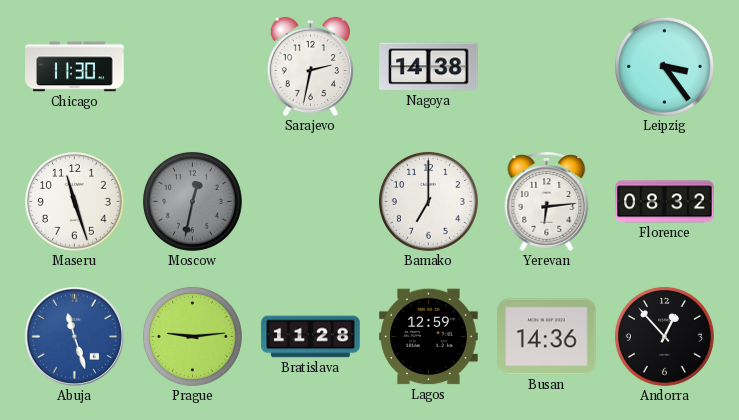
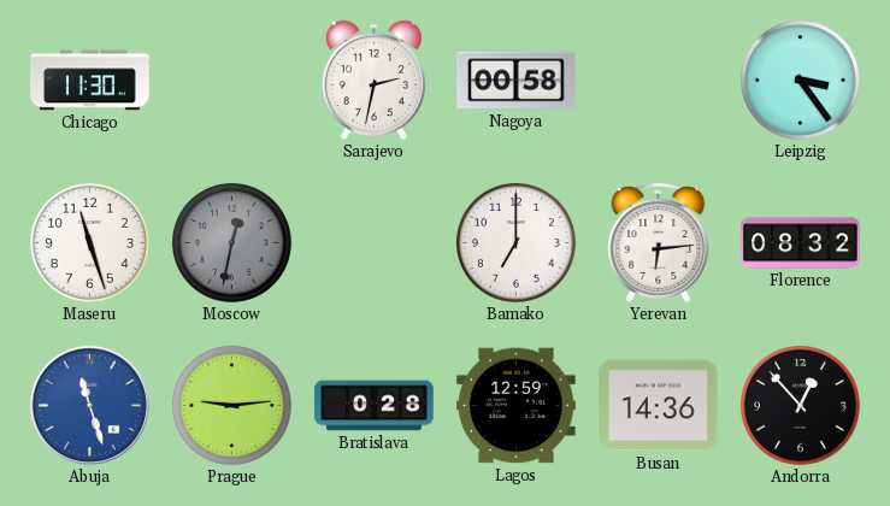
Nagoya: 14:38 -> 00:58 (517, 81)
Bratislava: 11:28 -> 0:28 (375, 406)
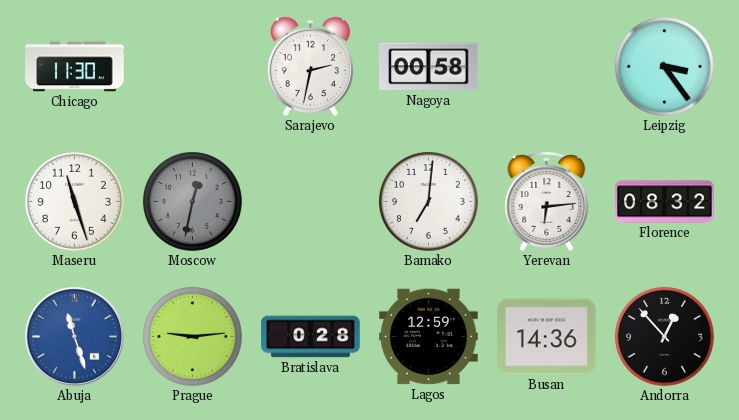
Bamako: 7:00 -> 7:01 (428, 201)
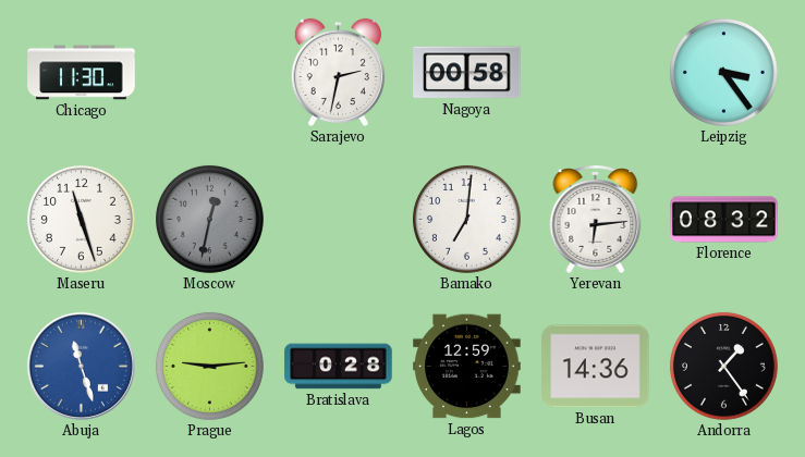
Andorra: 12:53 -> 1:24 (723, 366)
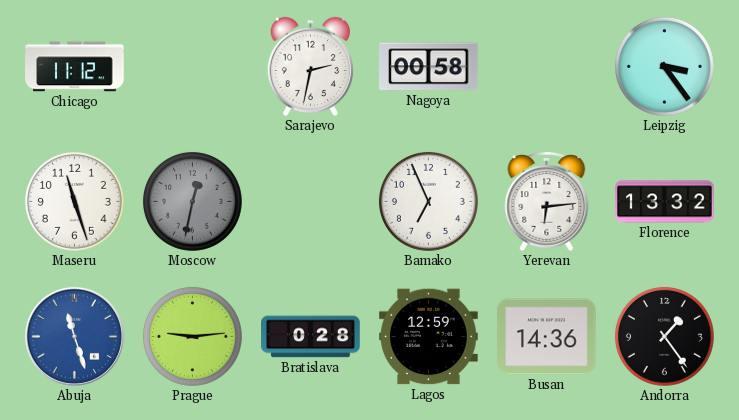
Chicago: 11:30 -> 11:12 (75, 67)
Bamako: 7:01 -> 6:56 (428, 201)
Florence: 08:32 -> 13:32 (665, 202)
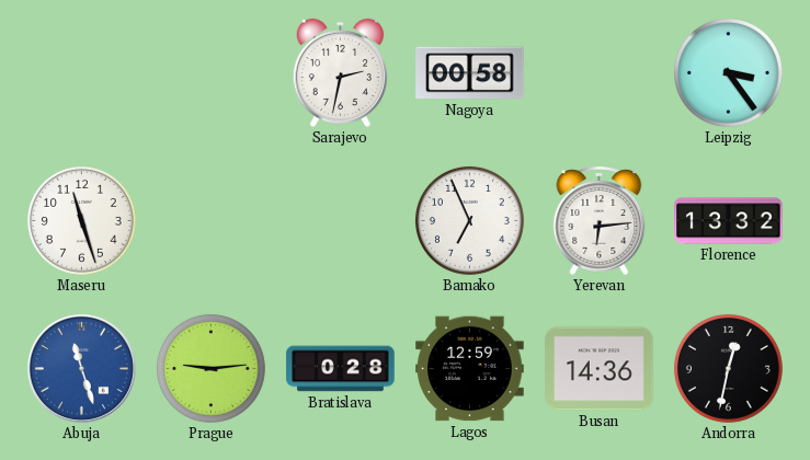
Chicago: 11:12 -> none (75, 67)
Moscow: 12:32 -> none (192, 201)
Andorra: 1:24 -> 12:32 (728, 368)
